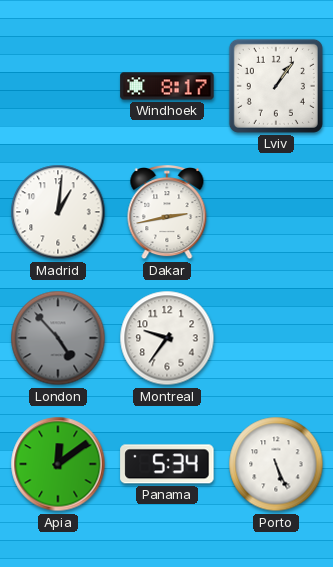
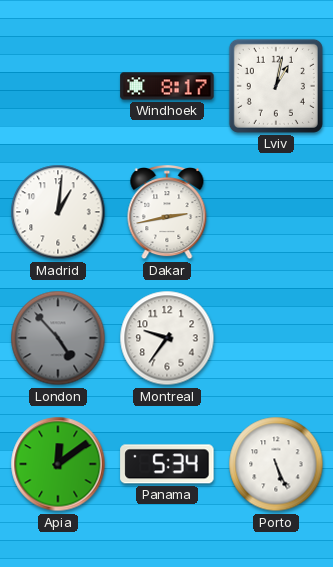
Lviv: 1:06 -> 1:02 (276, 86)
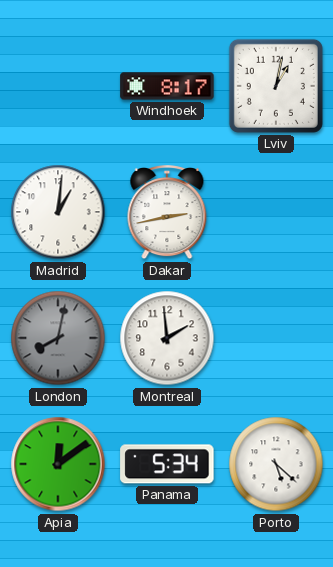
London: 4:53 -> 8:02 (58, 338)
Montreal: 9:36 -> 1:59 (167, 338)
Porto: 5:26 -> 5:22 (276, 464)
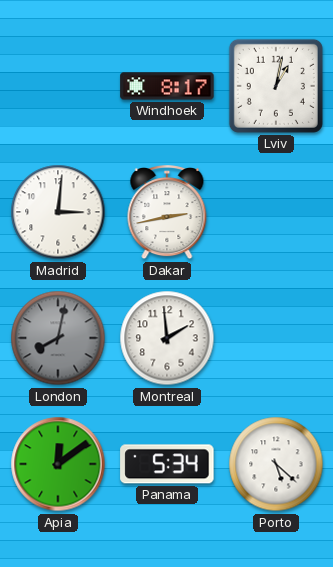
Madrid: 1:01 -> 3:01 (58, 212)
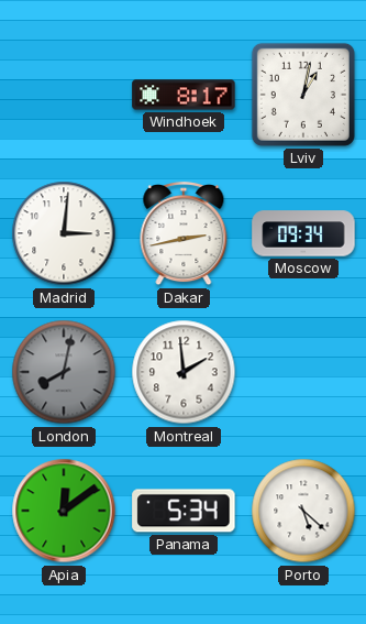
Moscow: none -> 09:34 (303, 233)
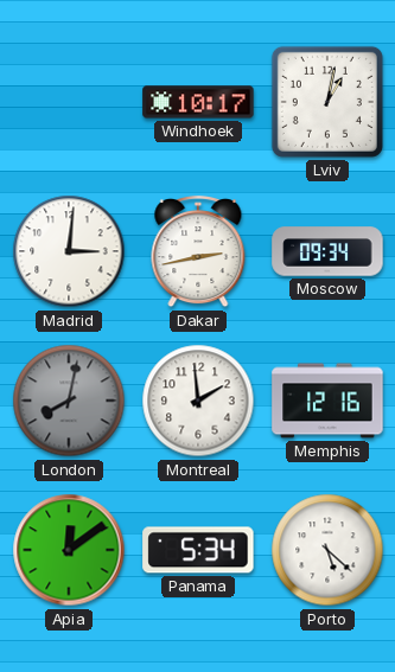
Windhoek: 8:17 -> 10:17 (198, 102)
Memphis: none -> 12:16 (327, 401)
